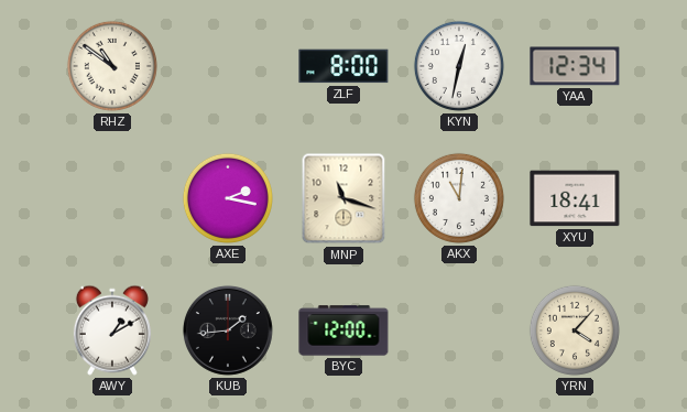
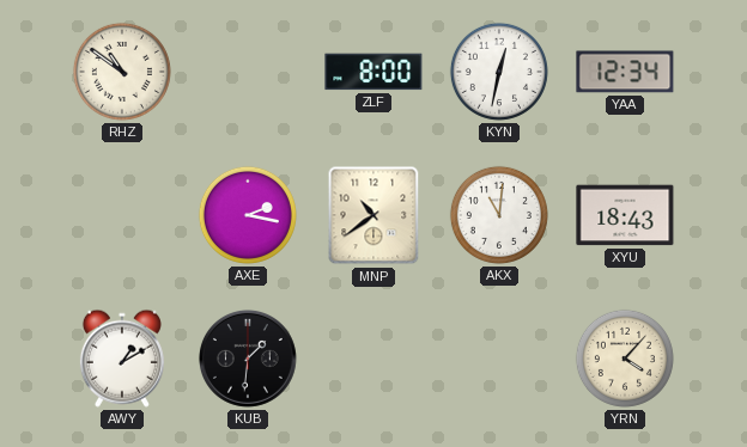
MNP: 11:18 -> 10:39 (373, 215)
XYU: 18:41 -> 18:43 (625, 215)
KUB: 1:44 -> 1:31 (248, 359)
BYC: 12:00 -> none (343, 330)
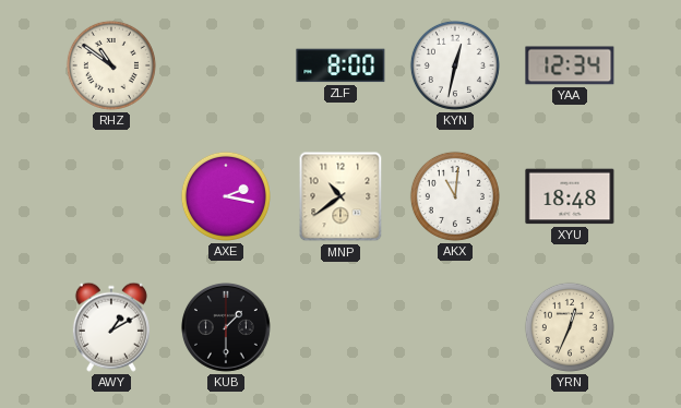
XYU: 18:43 -> 18:48 (570, 196)
KUB: 1:31 -> 1:30 (226, 327)
YRN: 4:07 -> 12:34 (570, 327)
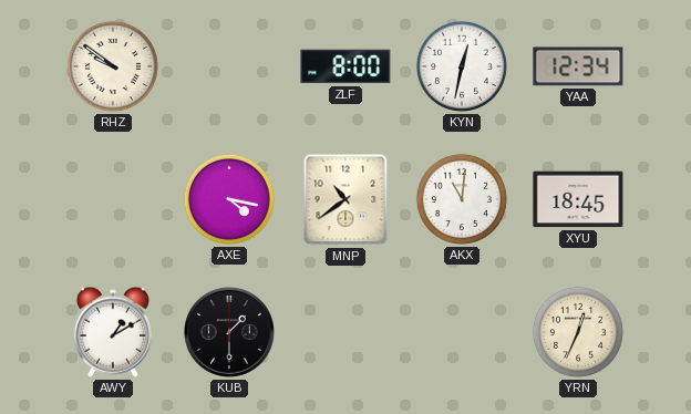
RHZ: 10:51 -> 9:51 (113, 66)
AXE: 2:17 -> 4:17 (229, 199)
XYU: 18:48 -> 18:45 (578, 199)
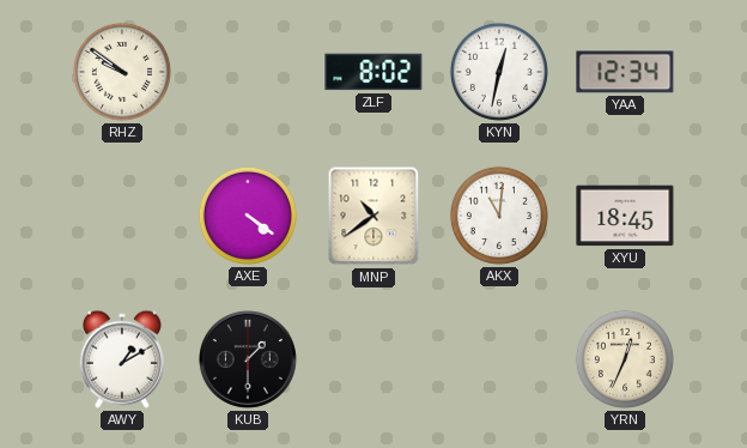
ZLF: 8:00 -> 8:02 (373, 72)
AXE: 4:17 -> 4:21 (248, 216)
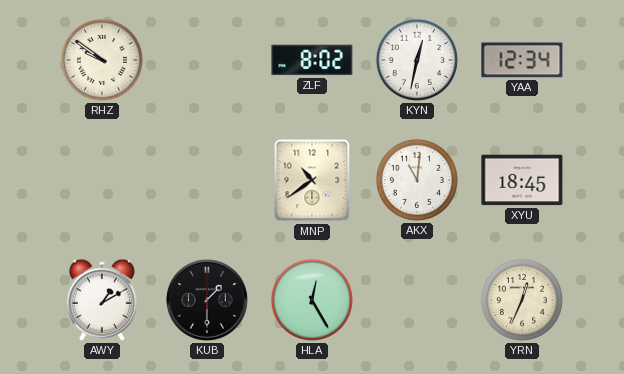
AXE: 4:21 -> none (248, 216)
HLA: none -> 12:25 (312, 300)
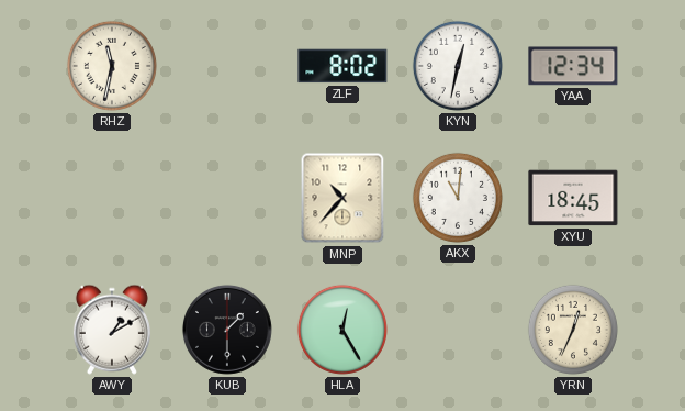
RHZ: 9:51 -> 11:32 (112, 66)
MNP: 10:39 -> 10:37 (343, 198)
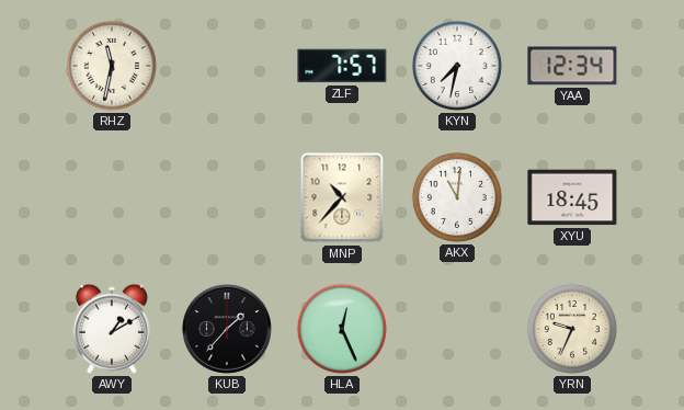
ZLF: 8:02 -> 7:57 (342, 66)
KYN: 12:32 -> 7:32 (457, 66)
KUB: 1:30 -> 1:37 (227, 329)
HLA: 12:25 -> 12:26 (342, 329)
YRN: 12:34 -> 9:34 (572, 329)
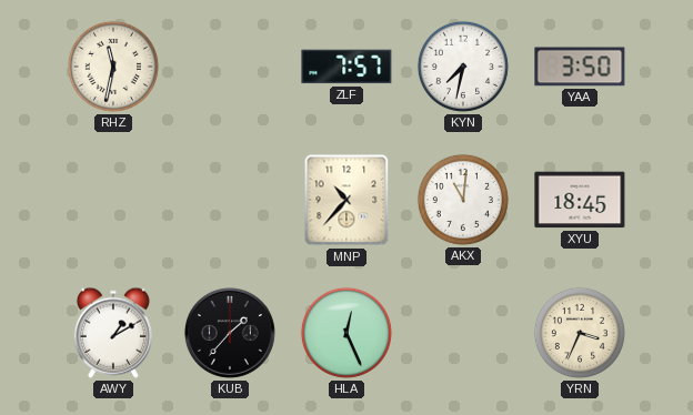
YAA: 12:34 -> 3:50 (580, 67)
YRN: 9:34 -> 3:34 (580, 333)
